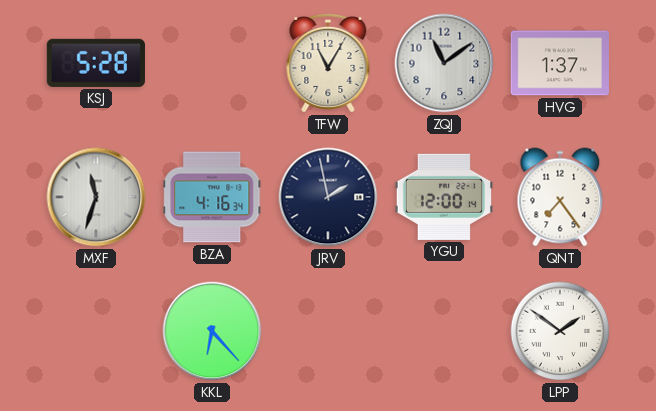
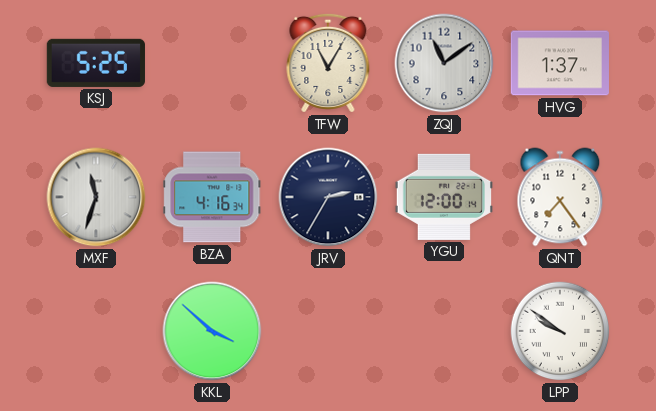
KSJ: 5:28 -> 5:25 (96, 63)
JRV: 1:58 -> 2:35 (328, 197)
KKL: 6:23 -> 3:52 (212, 331)
LPP: 1:51 -> 9:51 (560, 331)
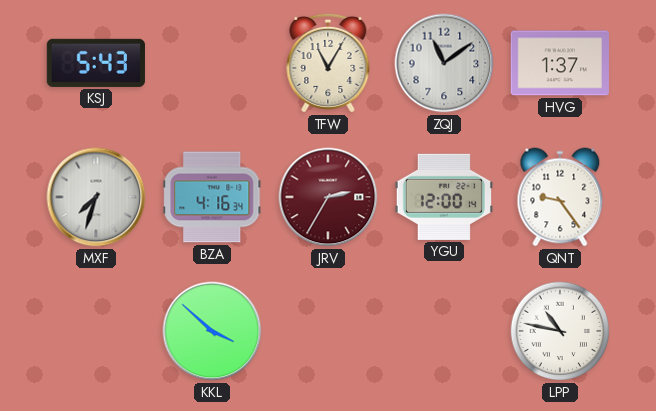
KSJ: 5:25 -> 5:43 (96, 63)
MXF: 11:33 -> 7:33 (96, 197)
JRV dial: navy -> burgundy (328, 197)
QNT: 7:24 -> 9:24 (560, 197)
LPP: 9:51 -> 10:47 (560, 331)
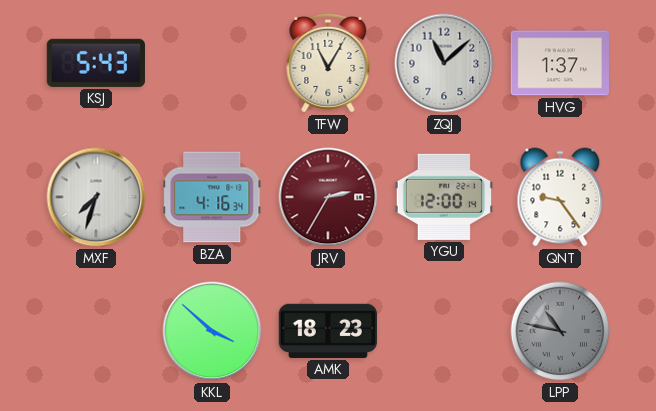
ZQJ: 11:09 -> 11:08 (444, 63)
AMK: none -> 18:23 (328, 331)
LPP dial: white -> grey (560, 331)
